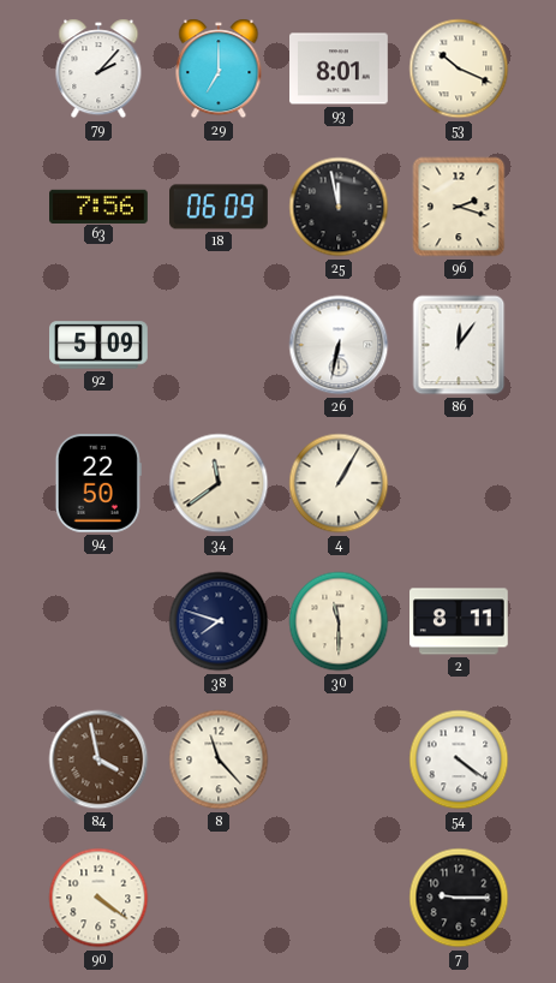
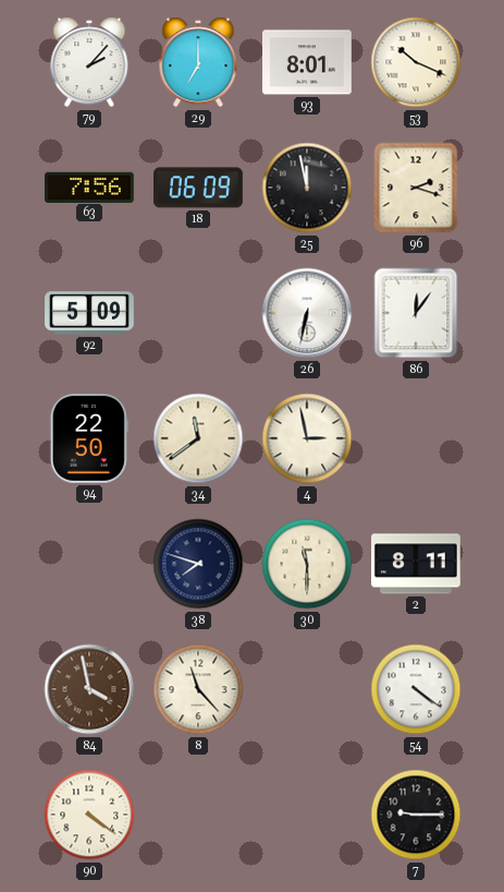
4: 1:05 -> 2:58 (307, 438)
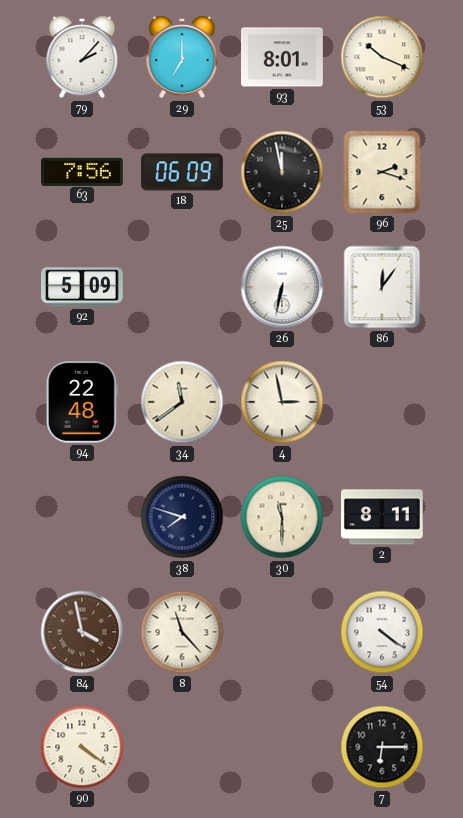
94: 22:50 -> 22:48 (82, 403)
7: 9:15 -> 6:15 (382, 747)
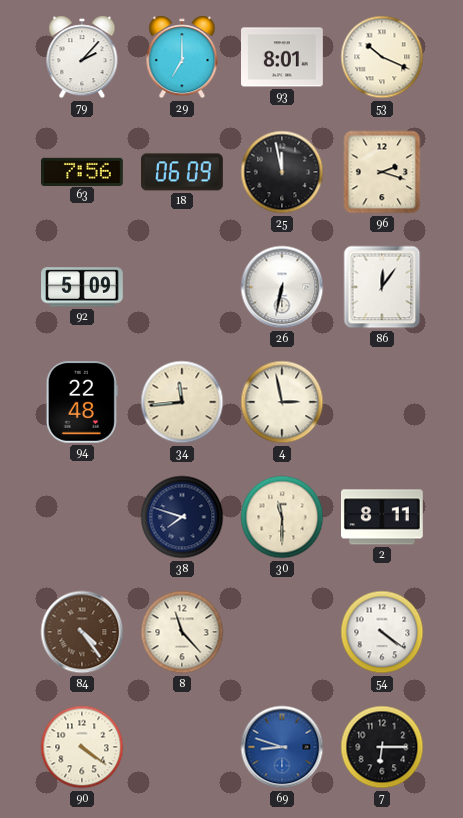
34: 11:39 -> 11:44 (182, 402)
84: 3:58 -> 4:24 (82, 632)
69: none -> 8:48 (282, 747)
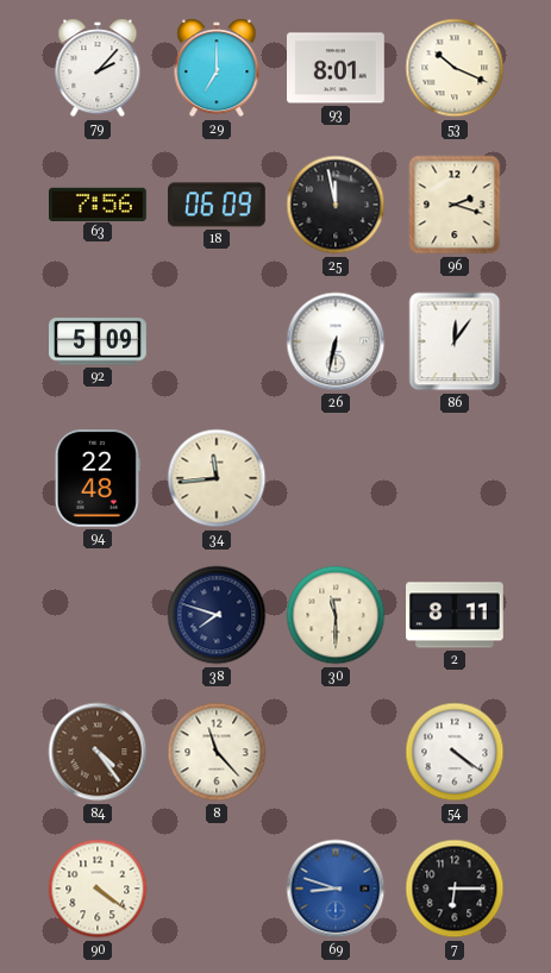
4: 2:58 -> none (282, 402)
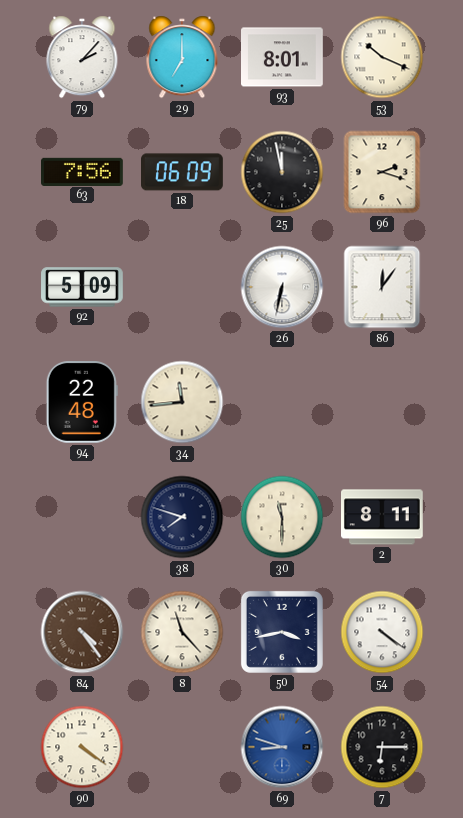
50: none -> 3:43 (282, 632)
